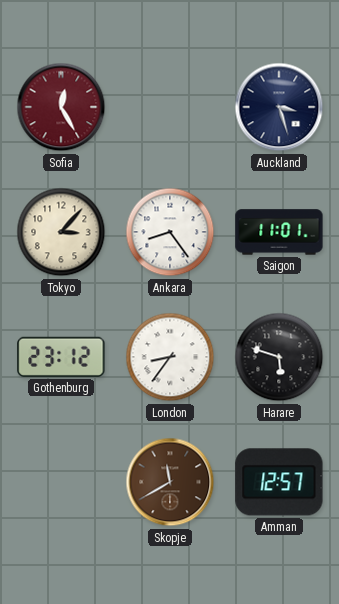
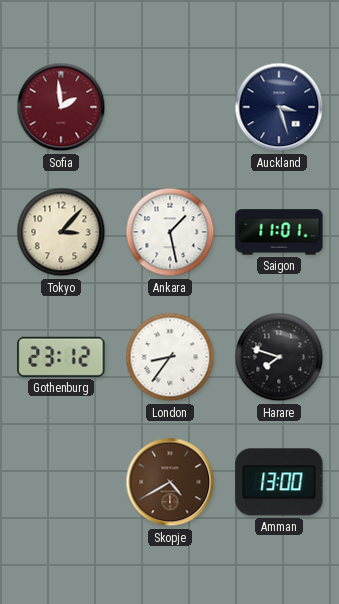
Sofia: 12:25 -> 1:59 (61, 107)
Ankara: 8:24 -> 1:28 (170, 232)
Harare: 5:48 -> 7:48 (279, 357)
Skopje: 11:40 -> 4:40 (170, 482)
Amman: 12:57 -> 13:00 (279, 482)
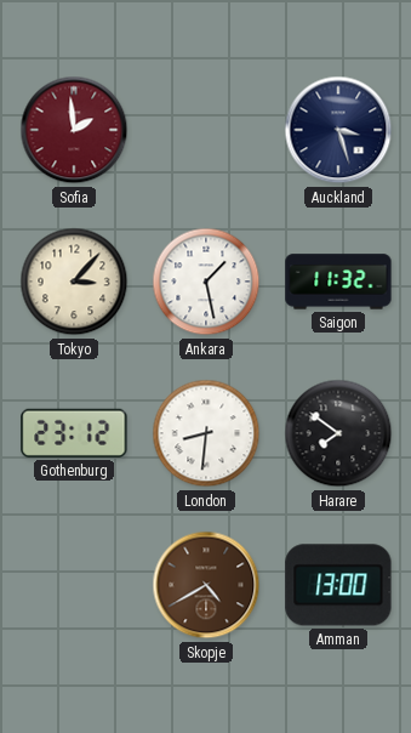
Saigon: 11:01 -> 11:32 (338, 282)
London: 8:36 -> 8:31 (206, 433)
Harare: 7:48 -> 7:51 (338, 433)
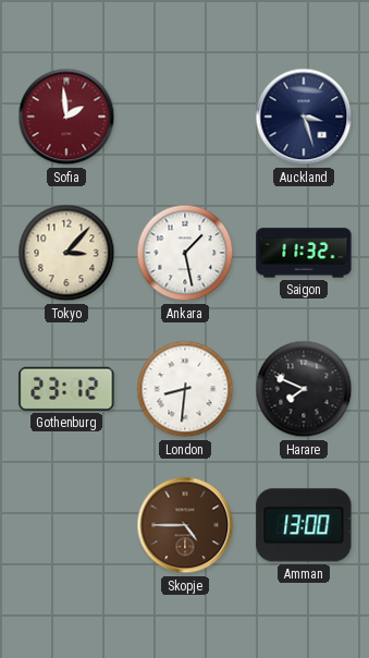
Harare: 7:51 -> 7:49 (304, 389)
Skopje: 4:40 -> 4:45 (185, 525)
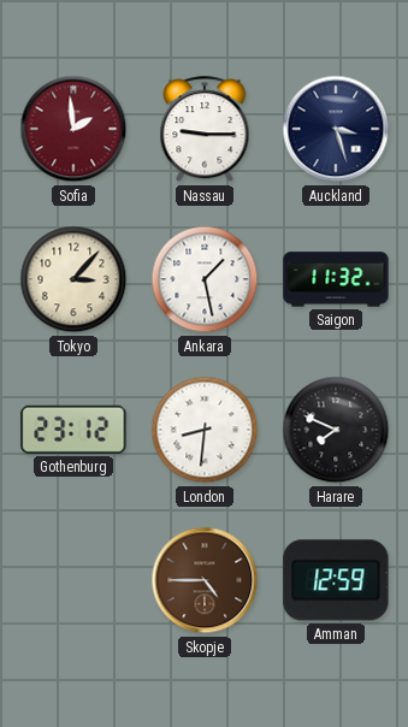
Nassau: none -> 9:15 (205, 130)
Amman: 13:00 -> 12:59 (336, 580)
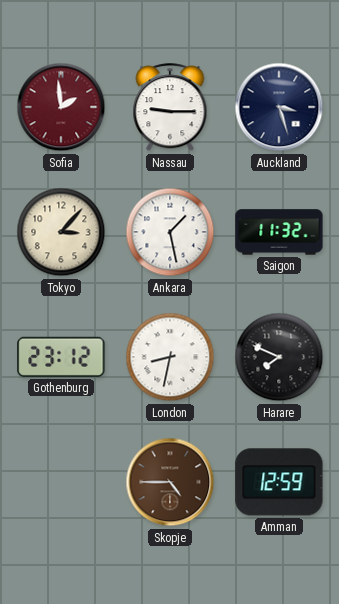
London: 8:31 -> 8:32 (170, 357)
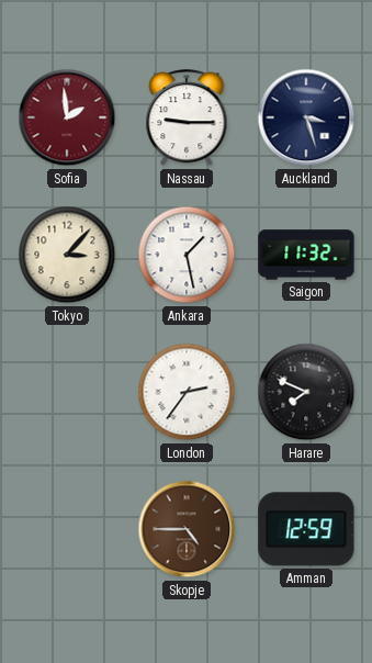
Gothenburg: 23:12 -> none (61, 357)
London: 8:32 -> 2:36 (187, 392)
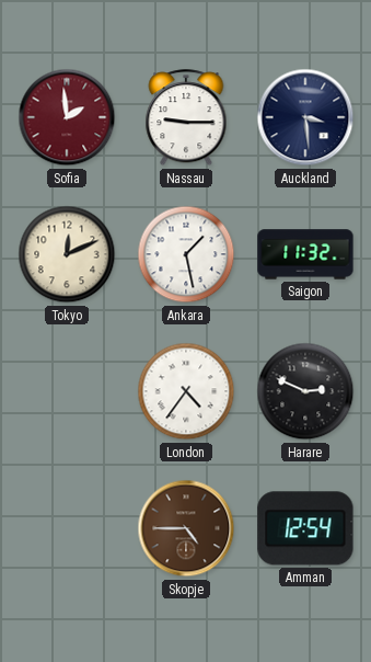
Auckland: 3:27 -> 3:29 (305, 117)
Tokyo: 3:07 -> 12:11 (67, 254)
London: 2:36 -> 4:36 (186, 391)
Harare: 7:49 -> 2:49 (305, 391)
Amman: 12:59 -> 12:54 (305, 528)
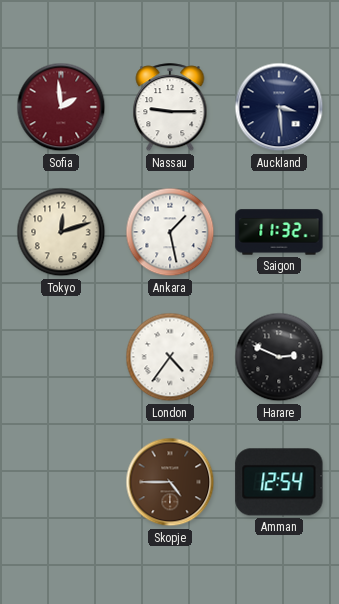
Tokyo: 12:11 -> 12:12 (61, 232)
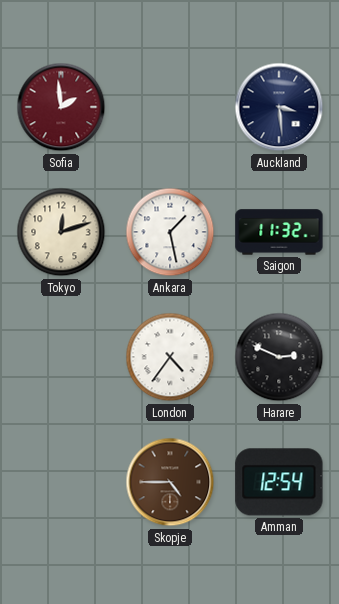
Nassau: 9:15 -> none (170, 108)
